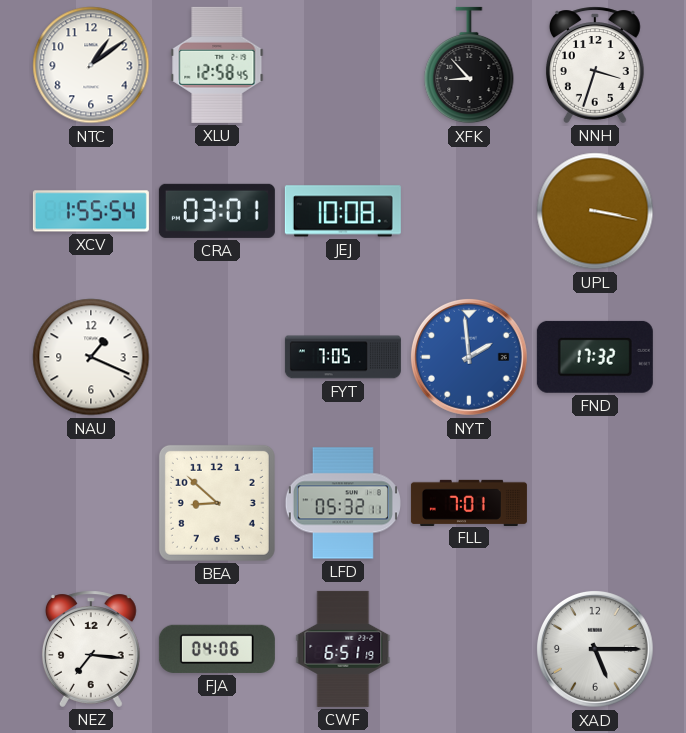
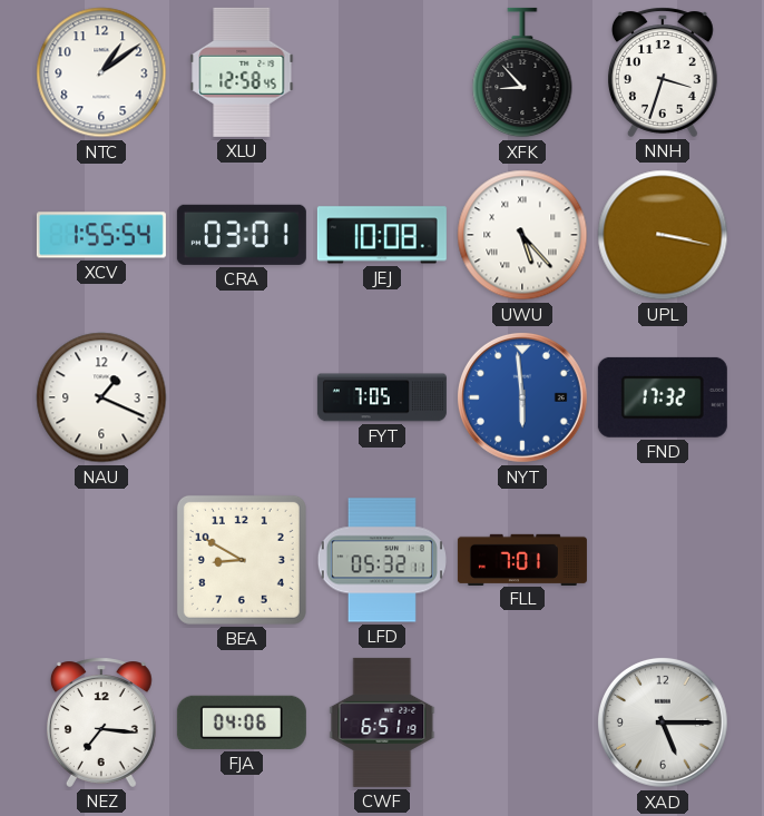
UWU: none -> 5:23 (522, 235)
NYT: 1:59 -> 5:59 (522, 397)
BEA: 8:52 -> 8:50 (242, 560)
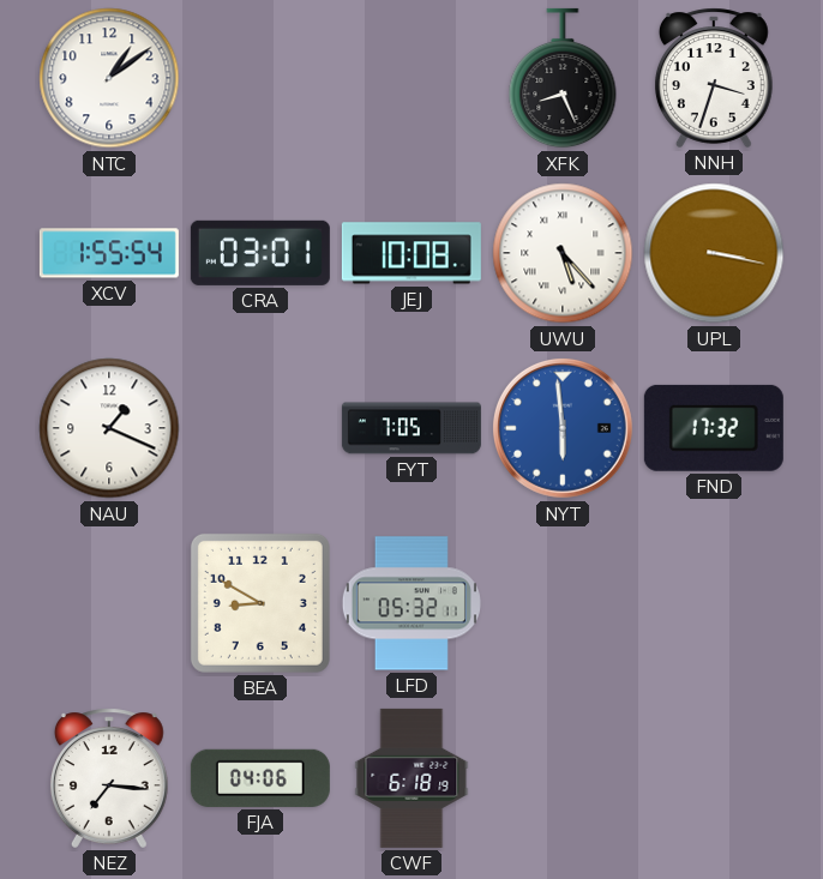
XLU: 12:58 -> none (242, 72)
XFK: 8:53 -> 8:26 (563, 78)
FLL: 7:01 -> none (522, 559)
CWF: 6:51 -> 6:18 (411, 778)
XAD: 5:15 -> none (663, 722)
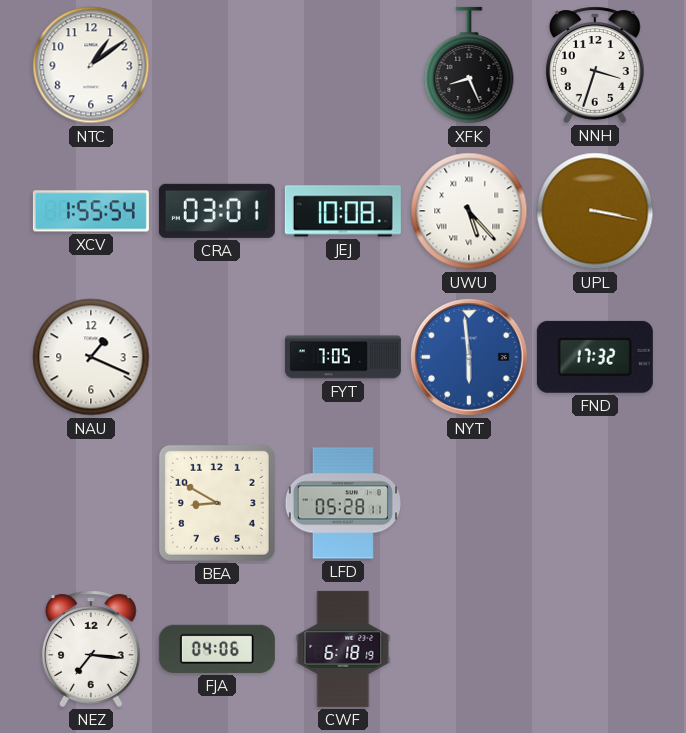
LFD: 05:32 -> 05:28 (343, 503)
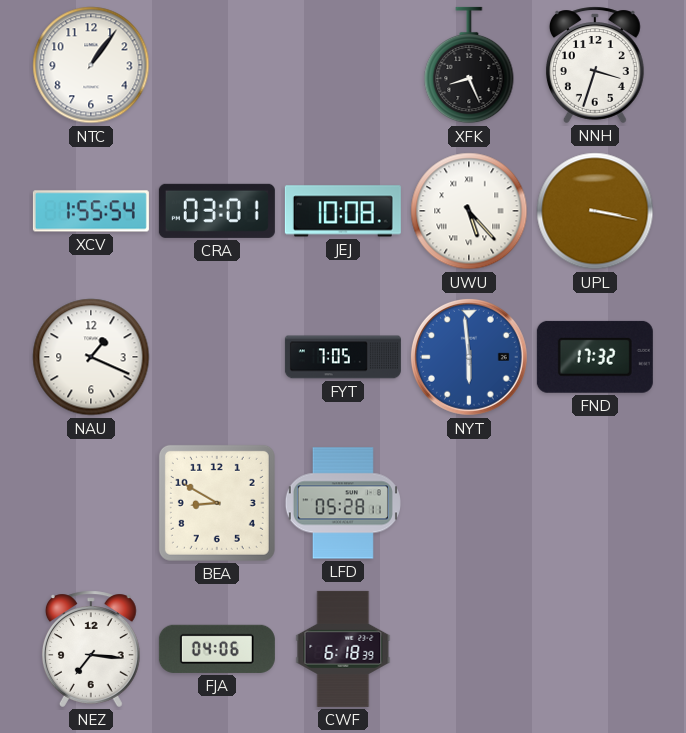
NTC: 1:09 -> 1:06 (91, 65)
CWF: 6:18:19 -> 6:18:39 (343, 649)
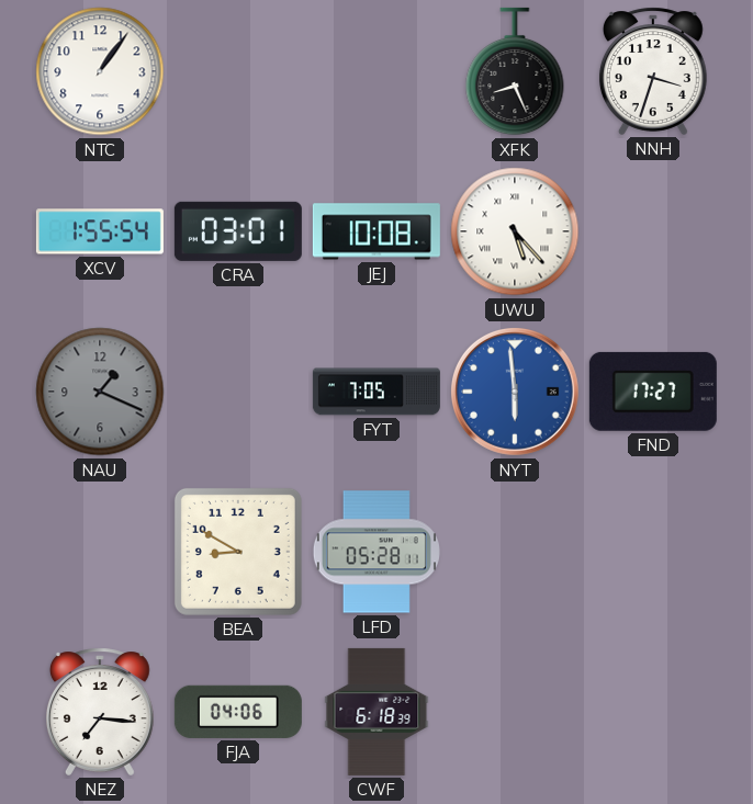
UPL: 3:17 -> none (595, 211)
NAU dial: white -> grey (100, 392)
FND: 17:32 -> 17:27 (653, 392)
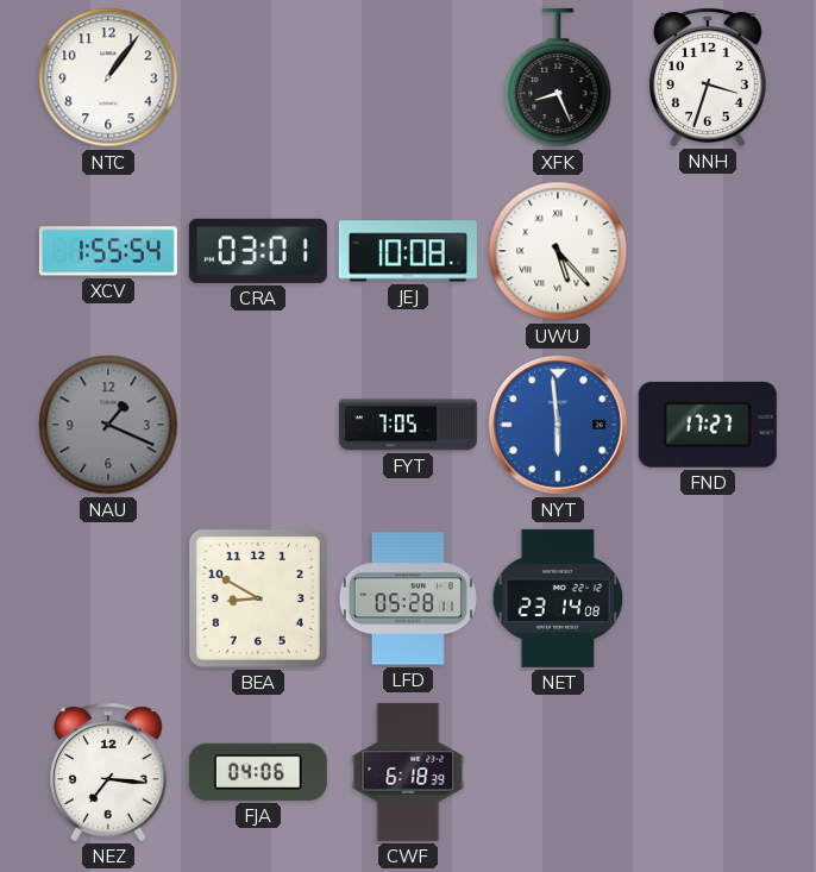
NET: none -> 23:14 (558, 598)
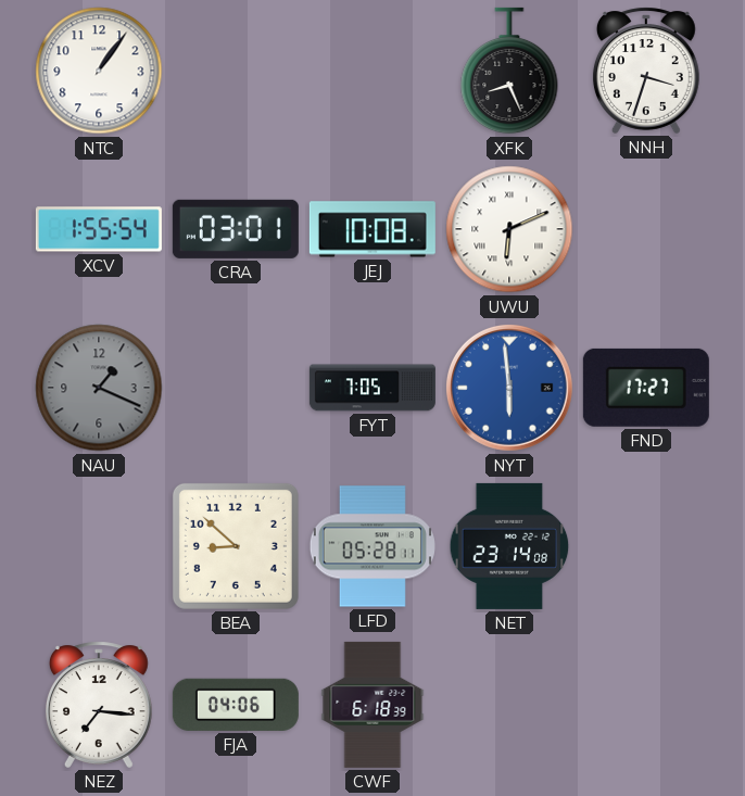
UWU: 5:23 -> 6:11 (509, 229)
BEA: 8:50 -> 8:52 (236, 546)
